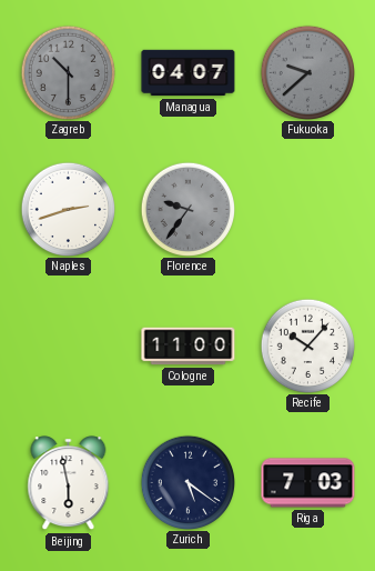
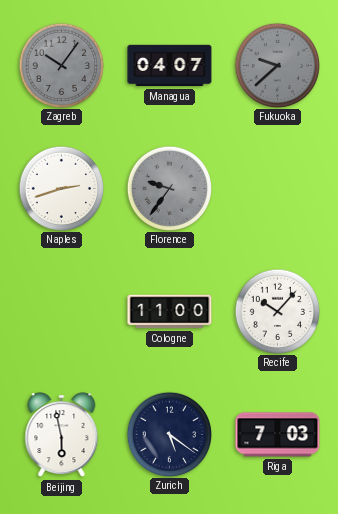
Zagreb: 10:30 -> 10:06 (61, 65)
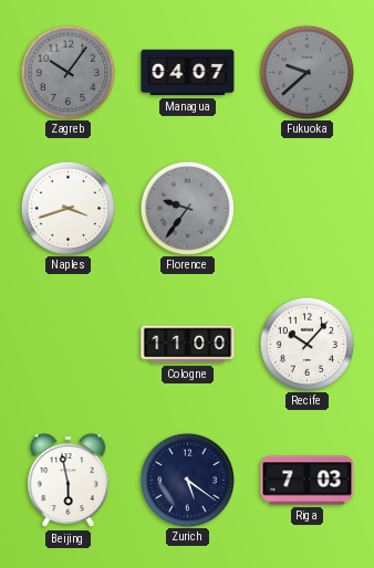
Naples: 2:42 -> 3:42 (67, 208)
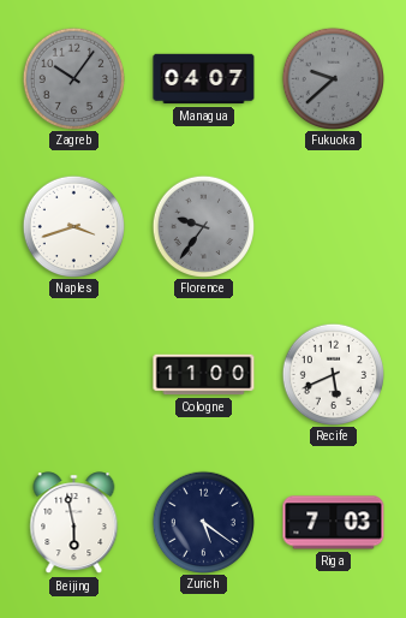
Recife: 10:07 -> 5:41 (333, 374)
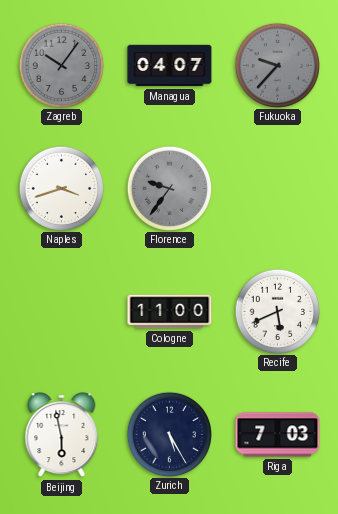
Fukuoka: 9:38 -> 9:37 (277, 65)
Zurich: 5:21 -> 5:25 (169, 434)
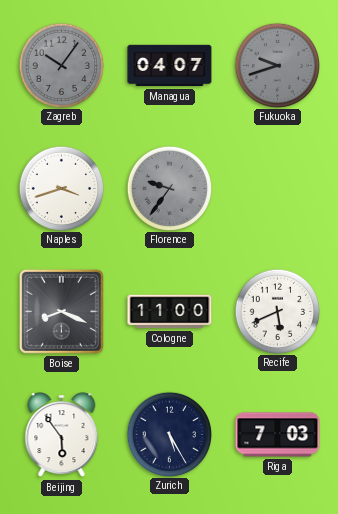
Fukuoka: 9:37 -> 9:42 (277, 65)
Boise: none -> 8:19 (61, 311)
Beijing: 5:58 -> 5:54 (62, 435)
